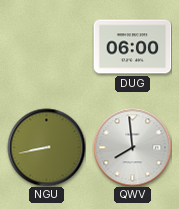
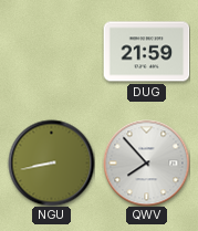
DUG: 06:00 -> 21:59 (146, 52)
QWV: 7:59 -> 7:53 (146, 162)
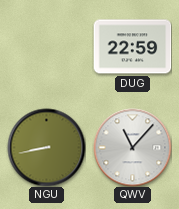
DUG: 21:59 -> 22:59 (132, 47)
QWV: 7:53 -> 11:07 (132, 147)
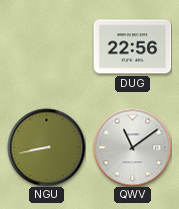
DUG: 22:59 -> 22:56 (132, 47)
QWV: 11:07 -> 11:09 (132, 147)
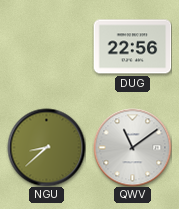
NGU: 8:43 -> 8:38 (46, 147)
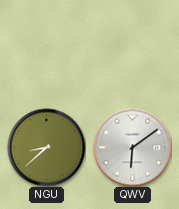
DUG: 22:56 -> none (132, 47)
QWV: 11:09 -> 6:09 (132, 147)
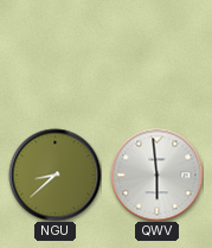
QWV: 6:09 -> 5:59 (156, 174)
